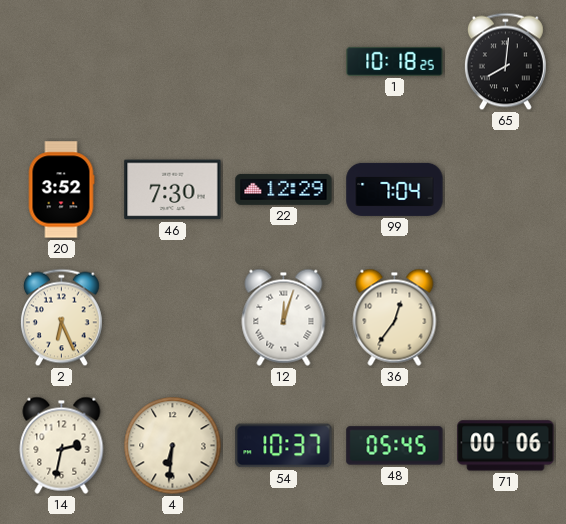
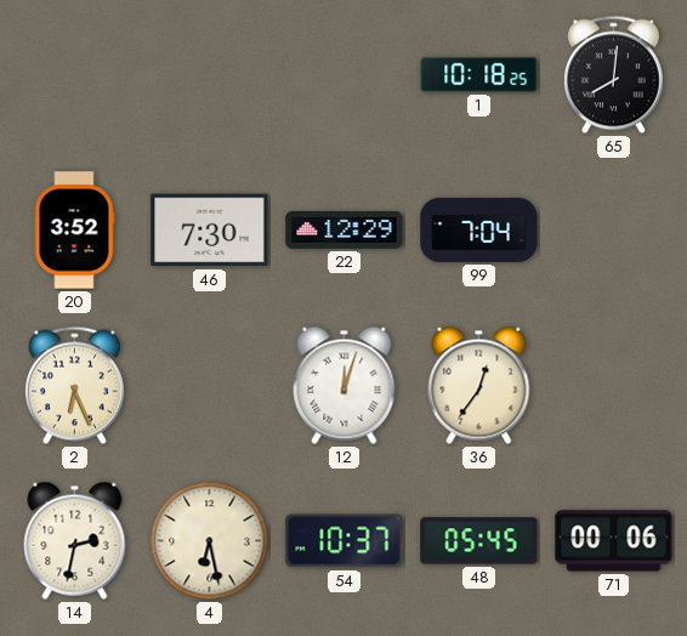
4: 6:31 -> 6:28 (210, 541)
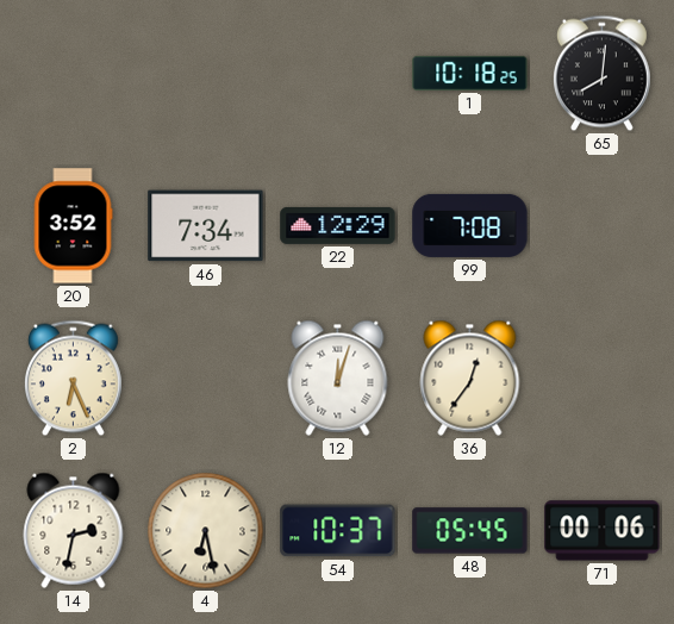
46: 7:30 -> 7:34 (206, 226)
99: 7:04 -> 7:08 (470, 225)
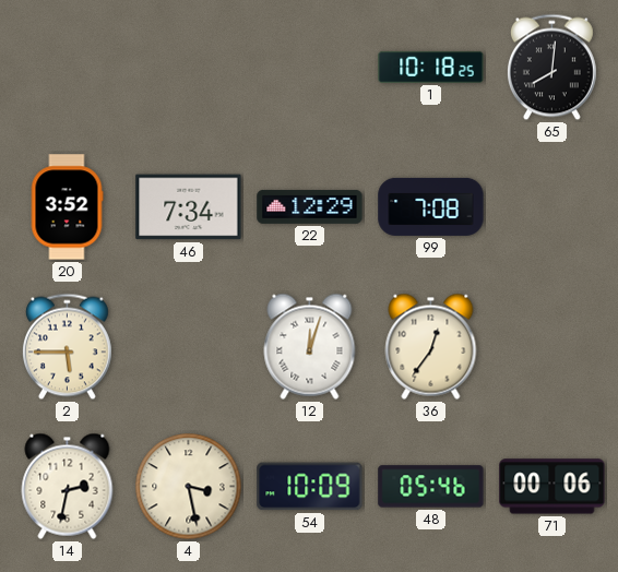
2: 6:26 -> 5:45 (67, 347)
4: 6:28 -> 3:28 (189, 487)
54: 10:37 -> 10:09 (310, 487)
48: 05:45 -> 05:46 (431, 487)
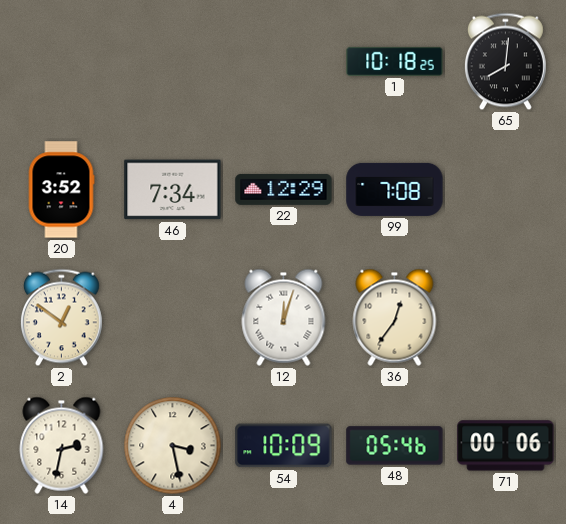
2: 5:45 -> 12:51 (61, 318)
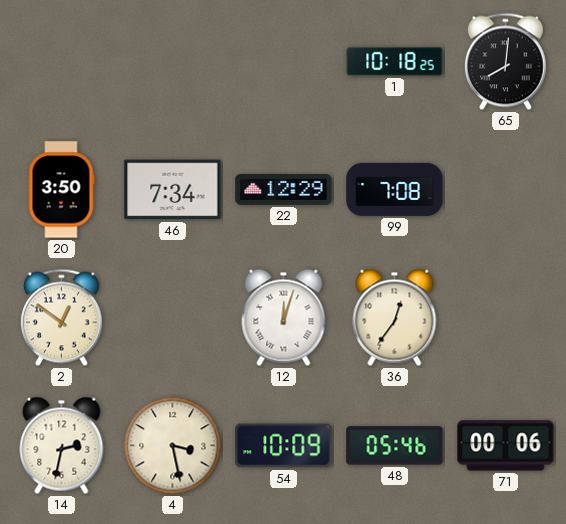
20: 3:52 -> 3:50 (61, 190)
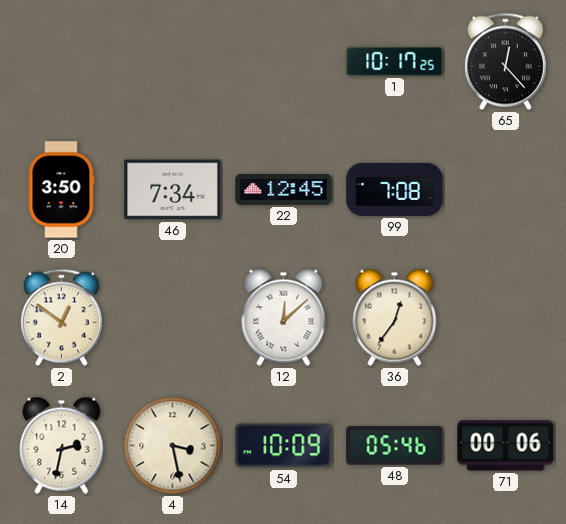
1: 10:18 -> 10:17 (395, 61)
65: 8:01 -> 12:23 (505, 62)
22: 12:29 -> 12:45 (284, 189)
12: 12:03 -> 12:08 (284, 317)
